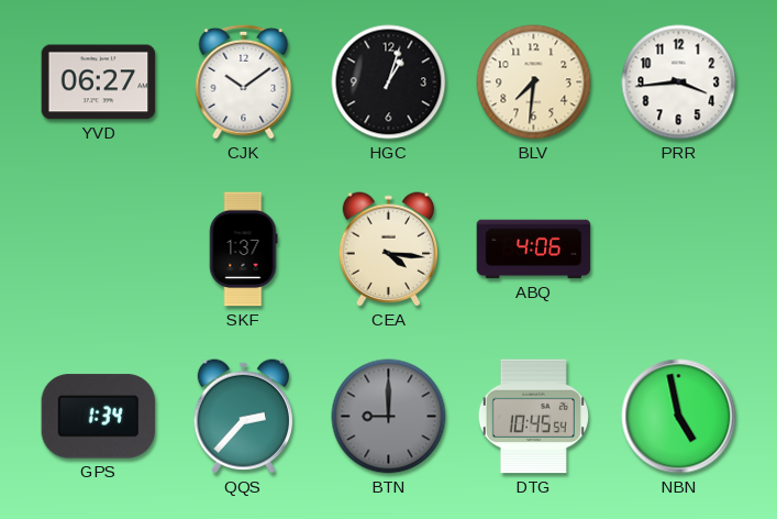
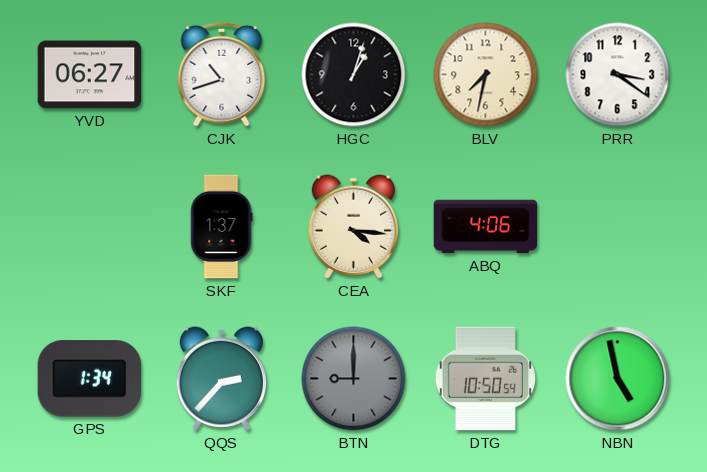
CJK: 10:09 -> 10:42 (222, 74)
BLV: 7:31 -> 7:32 (486, 75)
PRR: 3:44 -> 3:21 (618, 75)
DTG: 10:45 -> 10:50 (485, 379)
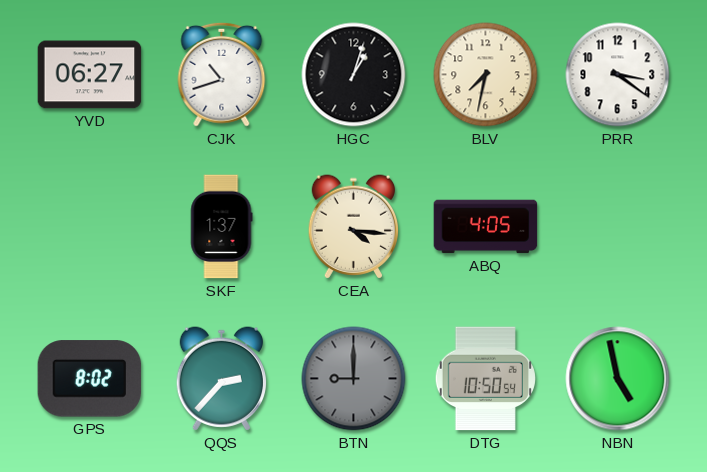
ABQ: 4:06 -> 4:05 (486, 227)
GPS: 1:34 -> 8:02 (90, 379)
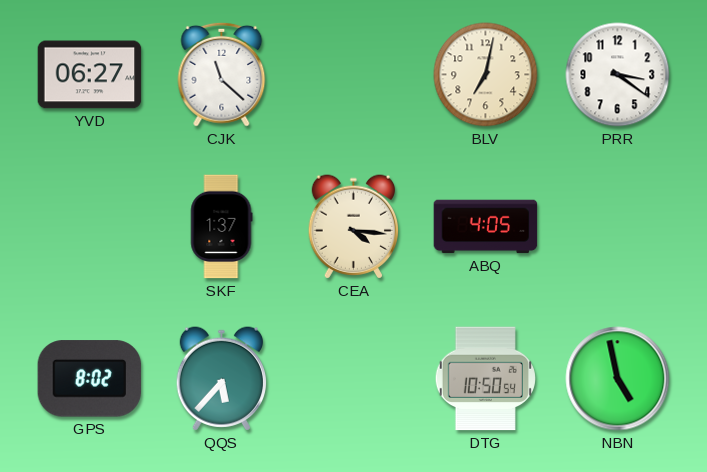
CJK: 10:42 -> 11:22 (222, 74)
HGC: 1:03 -> none (354, 75)
BLV: 7:32 -> 7:02 (486, 75)
QQS: 2:37 -> 5:37 (222, 379)
BTN: 9:00 -> none (354, 379)
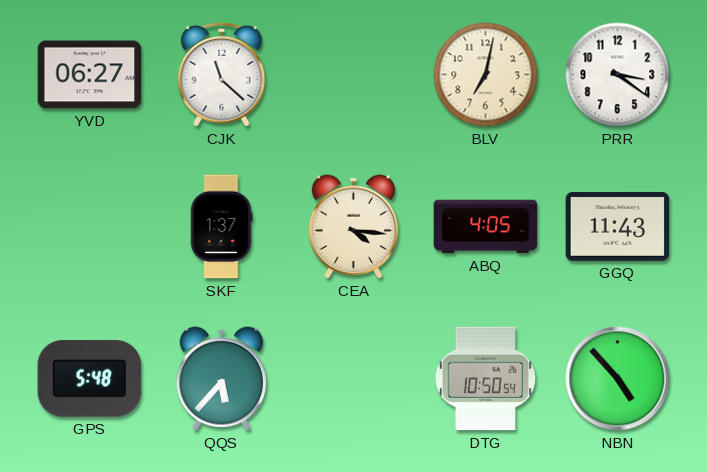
GGQ: none -> 11:43 (618, 226)
GPS: 8:02 -> 5:48 (90, 379)
NBN: 4:58 -> 4:53 (618, 379)
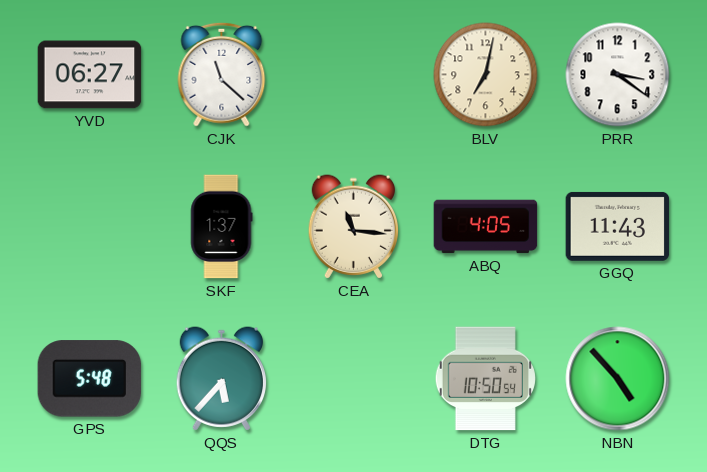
CEA: 4:16 -> 11:16 (354, 227)
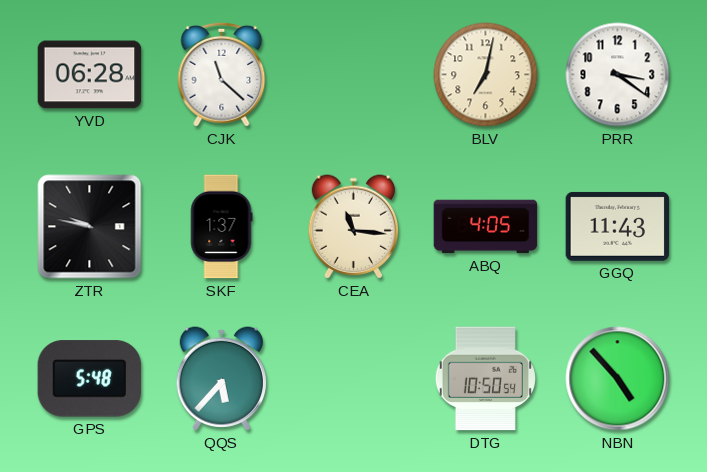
YVD: 06:27 -> 06:28 (90, 75)
ZTR: none -> 9:47 (90, 227)
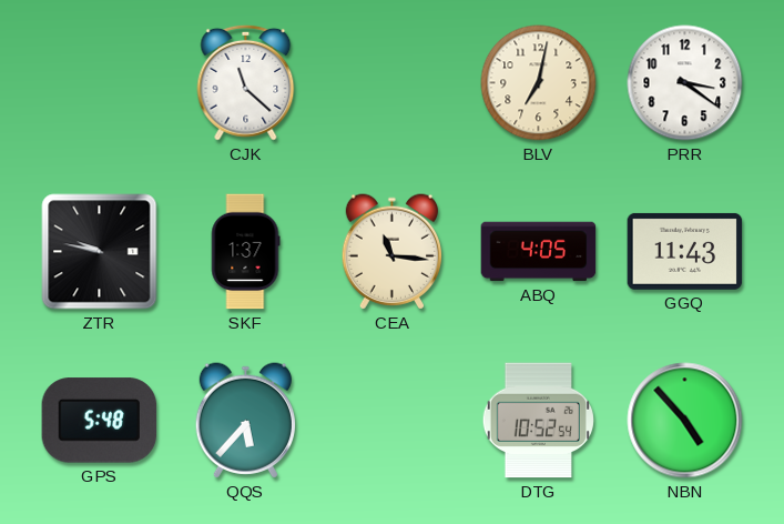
YVD: 06:28 -> none (90, 75)
DTG: 10:50 -> 10:52 (538, 421)
